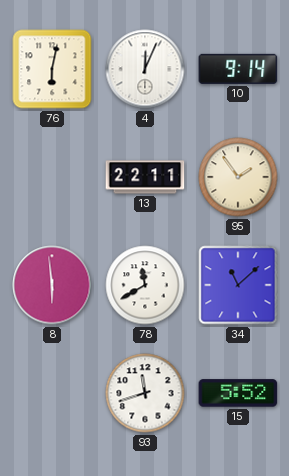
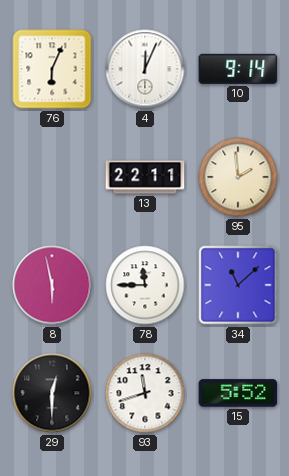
76: 6:02 -> 6:04 (52, 69)
95: 1:54 -> 1:59 (238, 177)
8: 5:59 -> 5:58 (52, 285)
78: 11:40 -> 11:45 (145, 285)
29: none -> 12:30 (52, 393)
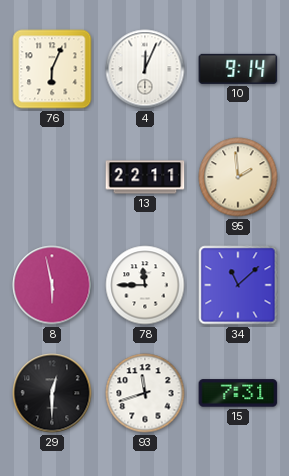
15: 5:52 -> 7:31 (238, 393)
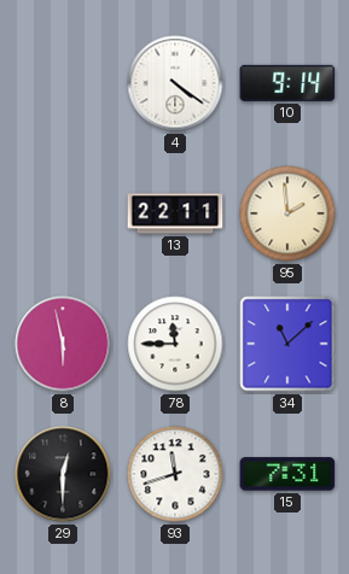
76: 6:04 -> none (52, 69)
4: 12:04 -> 4:21 (175, 83)
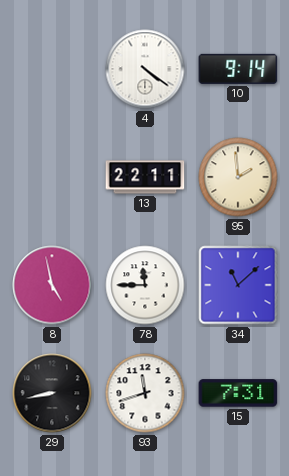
8: 5:58 -> 4:58 (52, 285)
29: 12:30 -> 8:43 (52, 393)
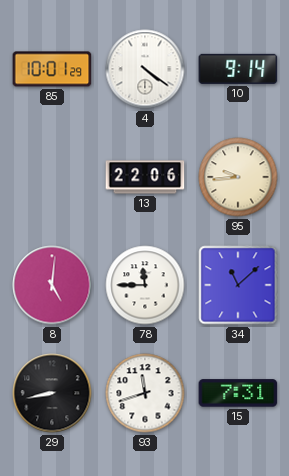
85: none -> 10:01 (52, 69)
13: 22:11 -> 22:06 (145, 177)
95: 1:59 -> 9:44 (238, 177)
8: 4:58 -> 5:01 (52, 285)
